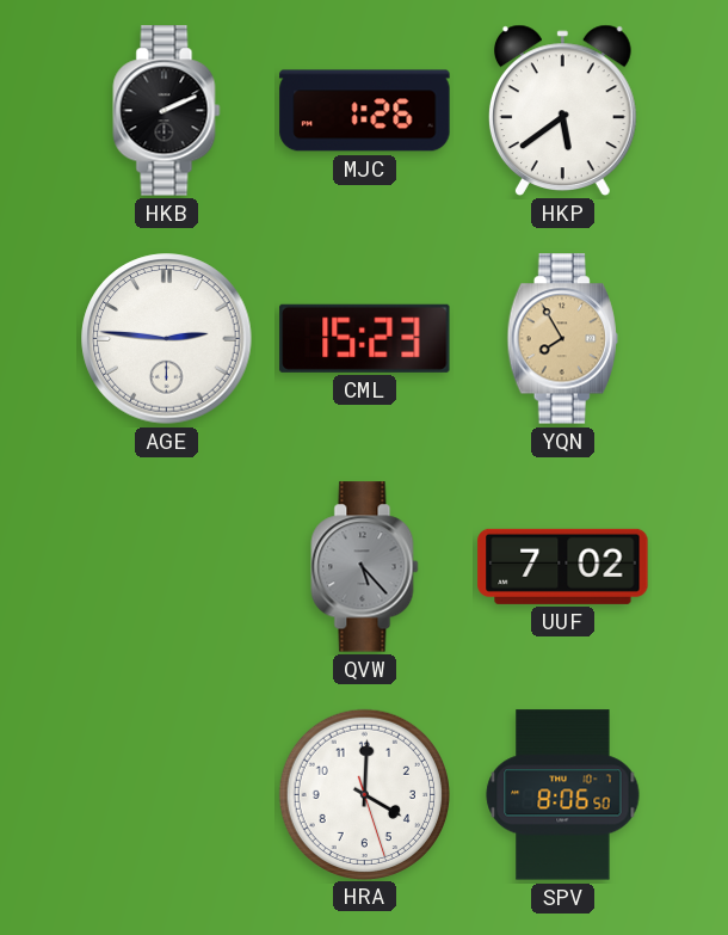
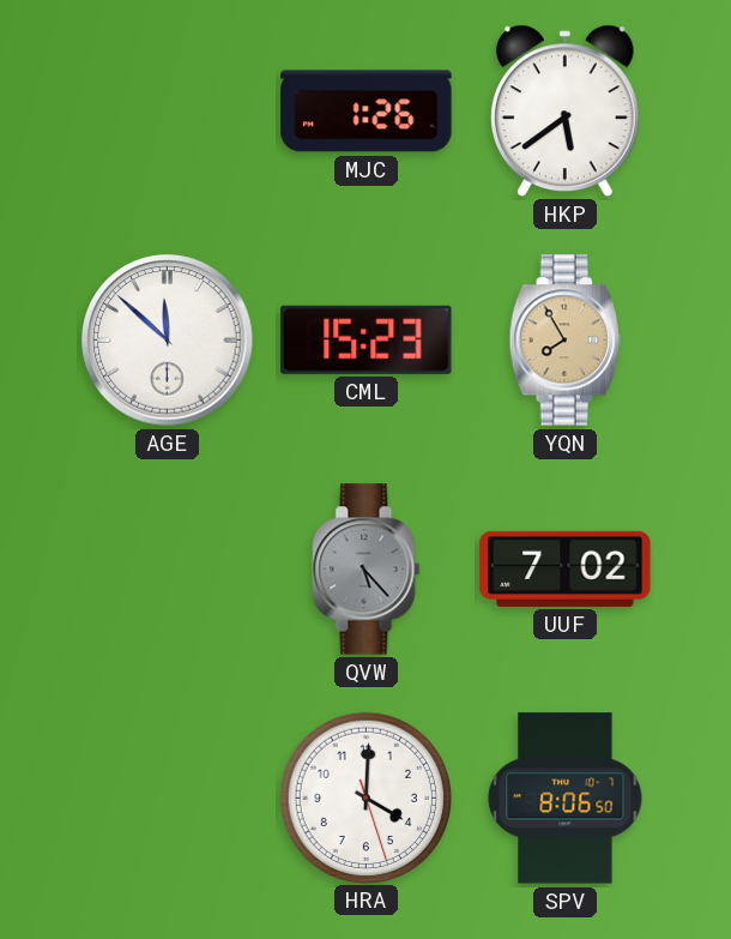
HKB: 2:11 -> none (167, 111)
AGE: 2:46 -> 11:52 (168, 341)
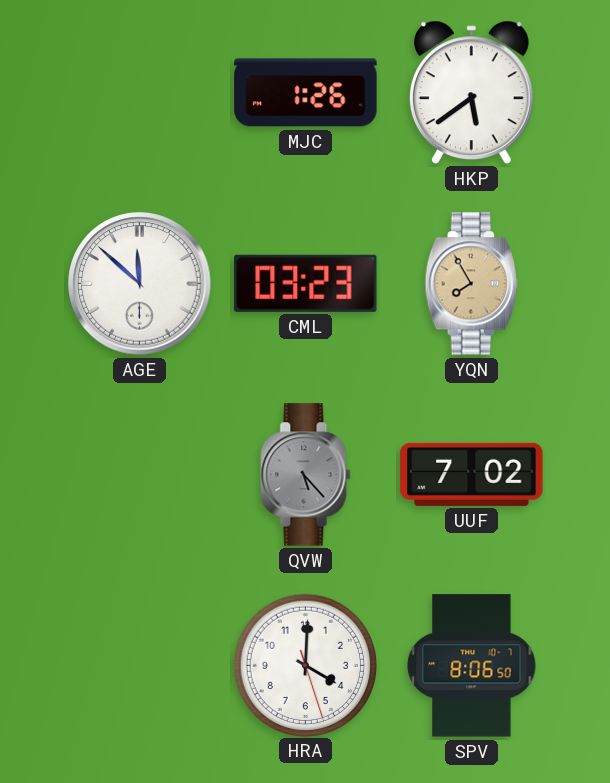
CML: 15:23 -> 03:23 (306, 283)
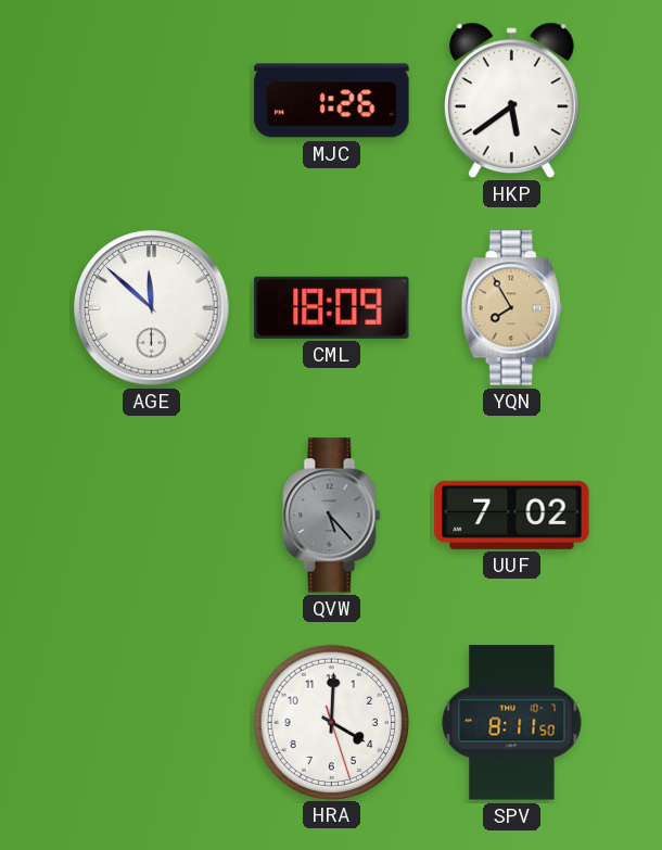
CML: 03:23 -> 18:09 (332, 307)
SPV: 8:06 -> 8:11 (512, 723)
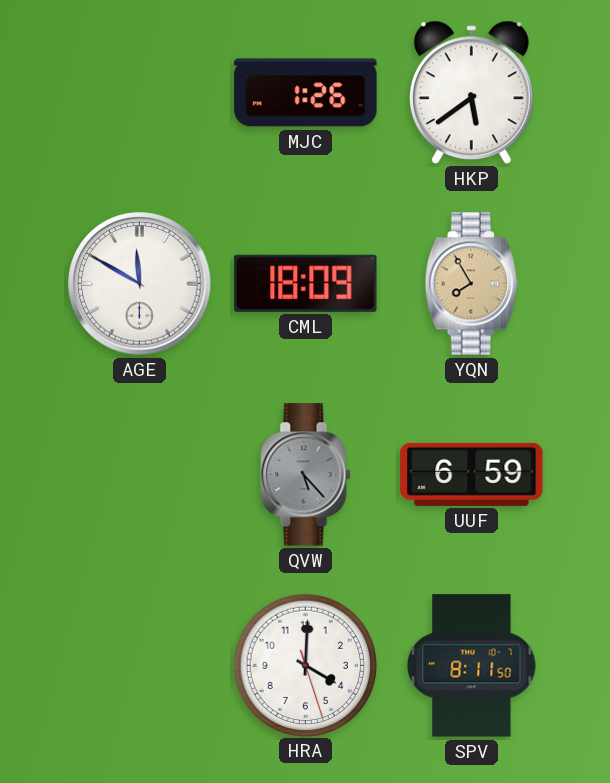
AGE: 11:52 -> 11:50 (140, 284)
UUF: 7:02 -> 6:59 (472, 474)
